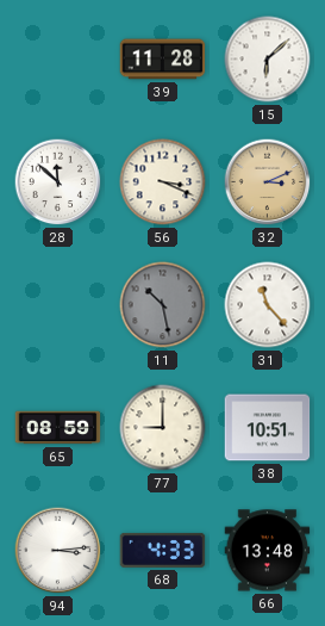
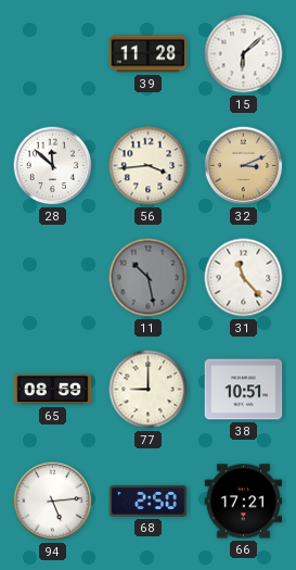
56: 3:19 -> 3:44 (149, 166)
94: 3:14 -> 5:14 (53, 502)
68: 4:33 -> 2:50 (149, 501)
66: 13:48 -> 17:21 (244, 502)
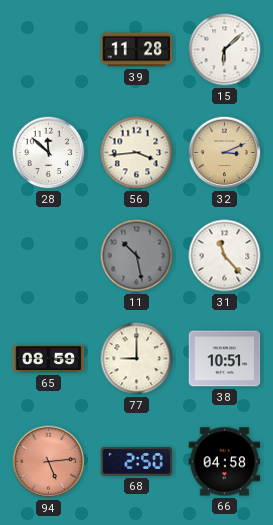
94 dial: white -> salmon (49, 462)
66: 17:21 -> 04:58 (225, 462)
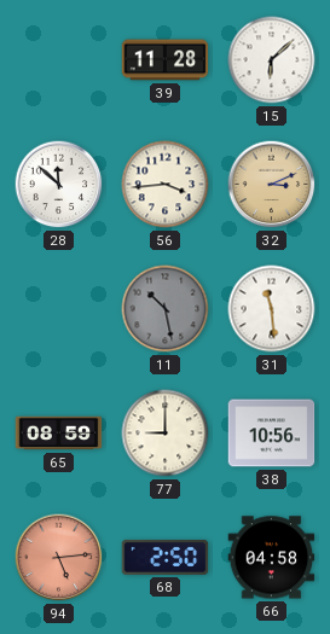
31: 11:23 -> 11:29 (272, 309)
38: 10:51 -> 10:56 (272, 434)
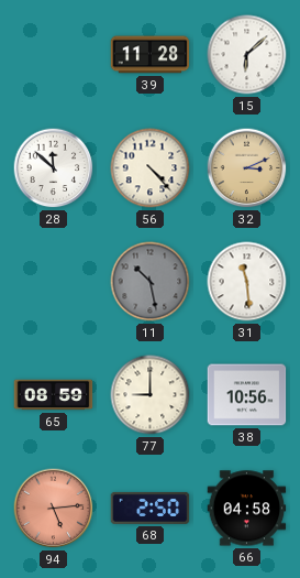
56: 3:44 -> 4:23 (151, 168)
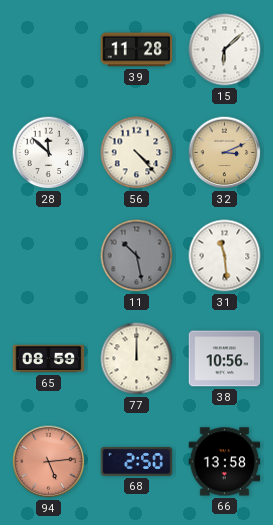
77: 9:00 -> 12:00 (137, 359)
66: 04:58 -> 13:58 (225, 462)
